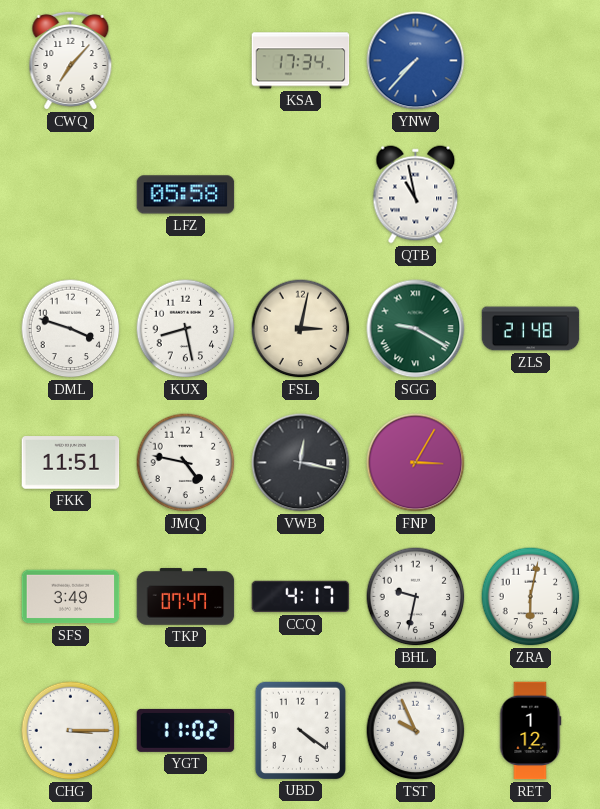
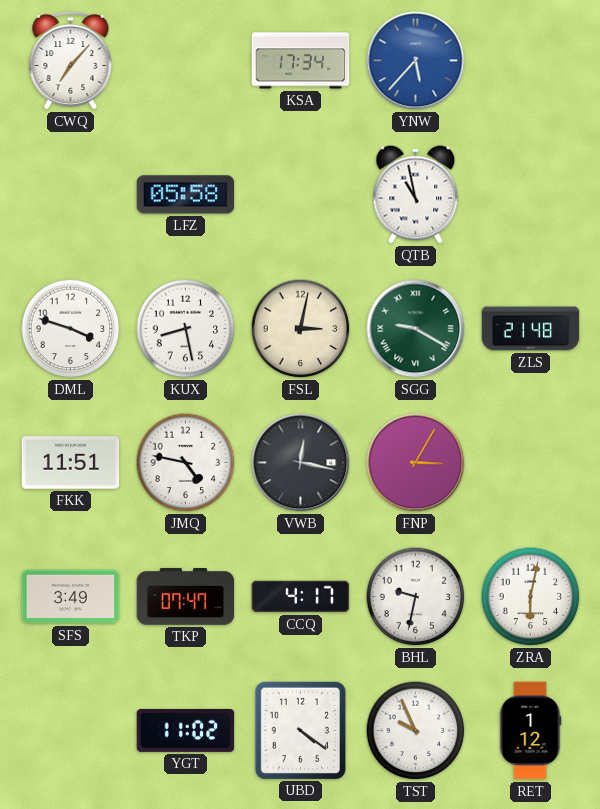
YNW: 7:37 -> 5:37 (416, 61)
CHG: 3:15 -> none (71, 731)
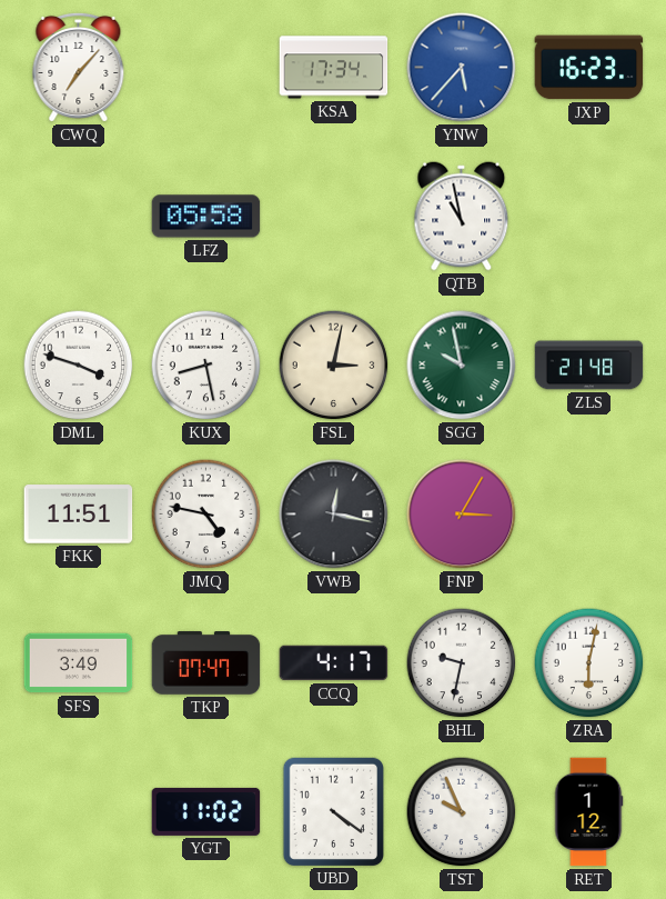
JXP: none -> 16:23 (589, 68)
SGG: 9:20 -> 9:58 (462, 366)
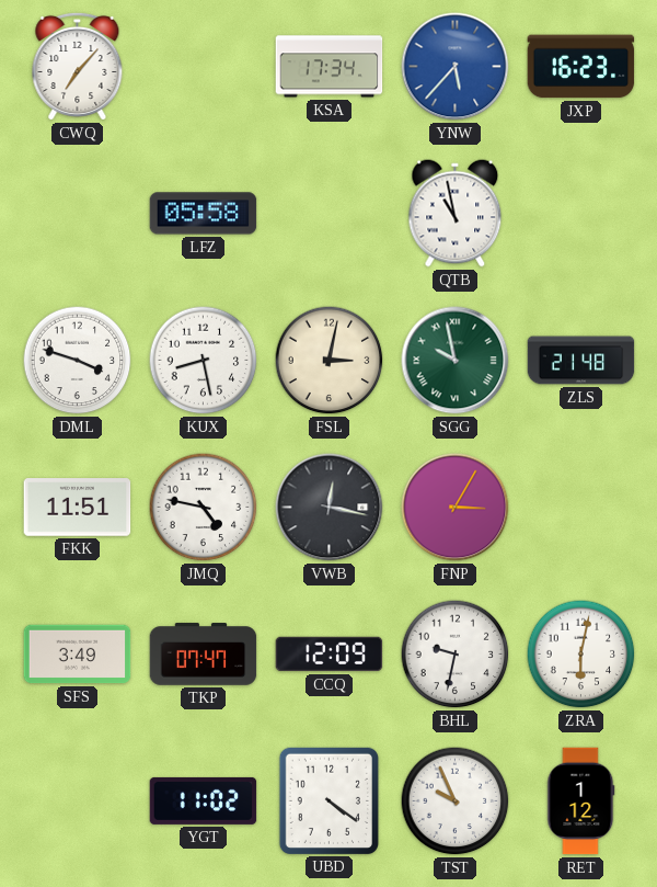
CCQ: 4:17 -> 12:09 (330, 655)
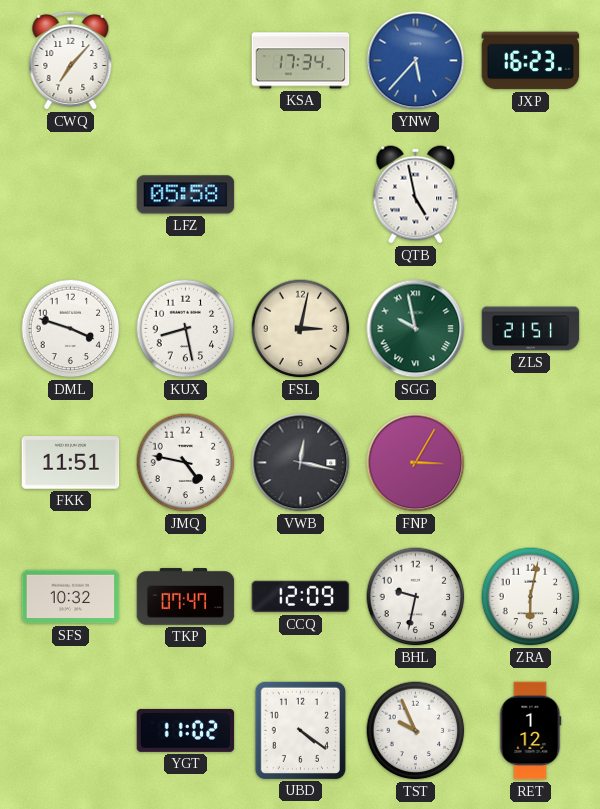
QTB: 10:58 -> 4:58 (416, 195)
ZLS: 21:48 -> 21:51 (531, 329)
SFS: 3:49 -> 10:32 (71, 597)
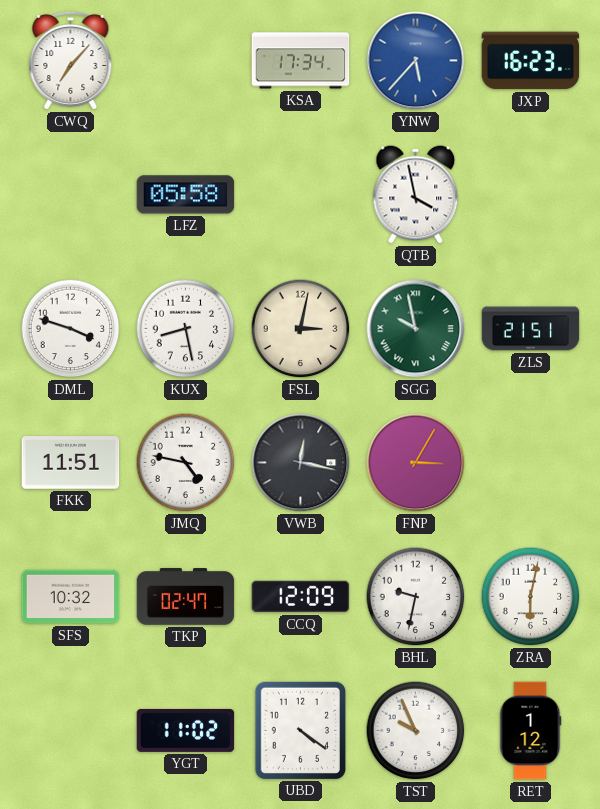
QTB: 4:58 -> 3:58 (416, 195)
TKP: 07:47 -> 02:47 (186, 597)
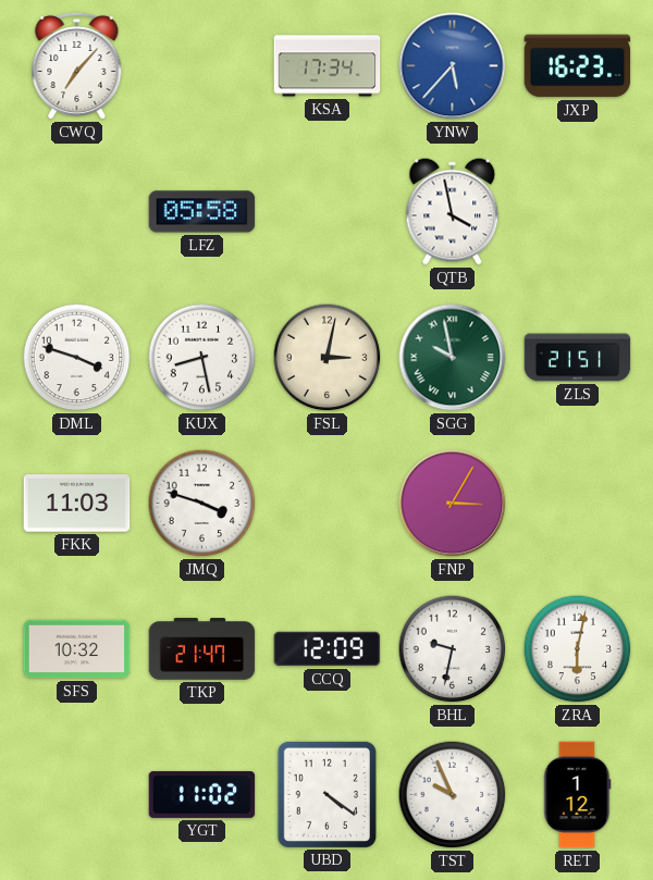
FKK: 11:51 -> 11:03 (77, 504)
JMQ: 4:47 -> 3:48 (202, 504)
VWB: 12:17 -> none (301, 463)
TKP: 02:47 -> 21:47 (202, 649)
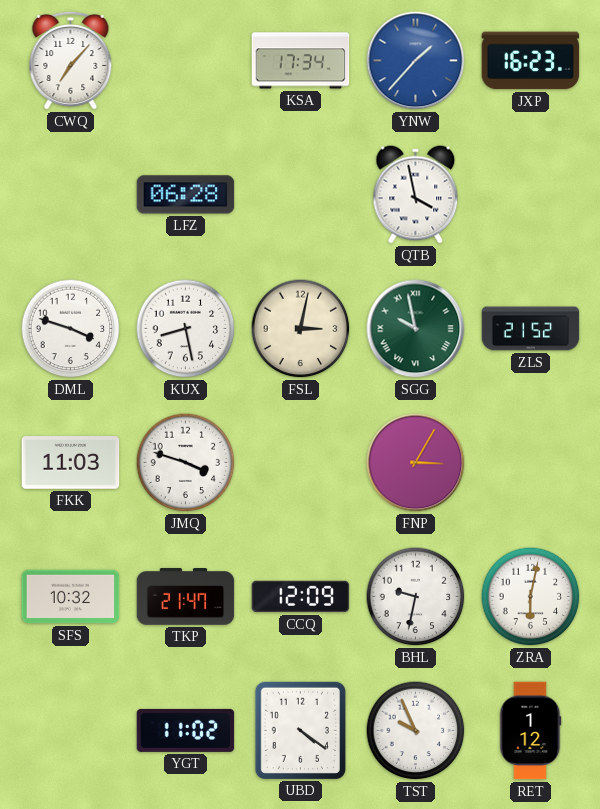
YNW: 5:37 -> 1:37 (416, 61)
LFZ: 05:58 -> 06:28 (186, 195)
ZLS: 21:51 -> 21:52 (531, 329)
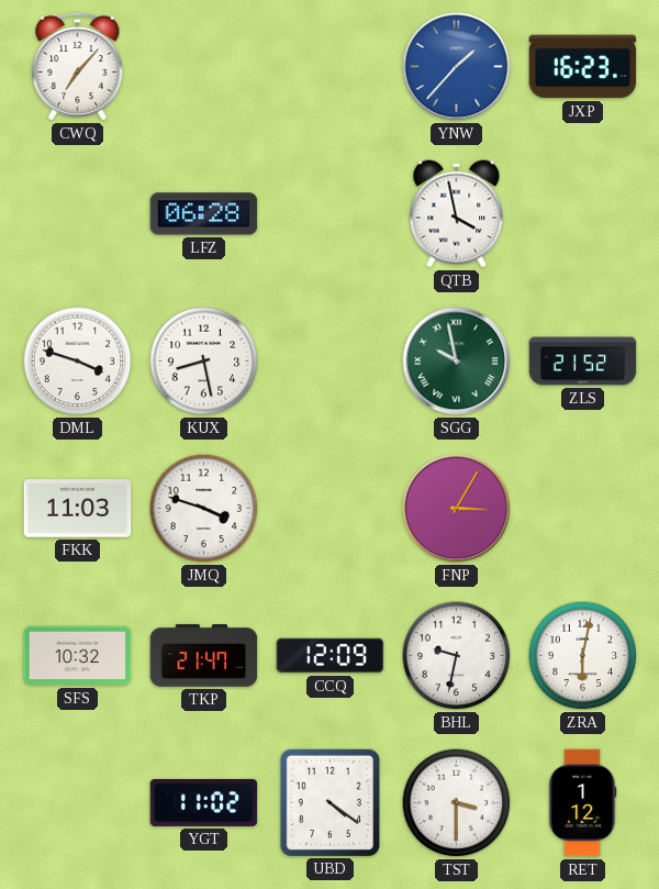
KSA: 17:34 -> none (301, 61)
FSL: 3:02 -> none (301, 329)
TST: 9:56 -> 3:30 (457, 803)
